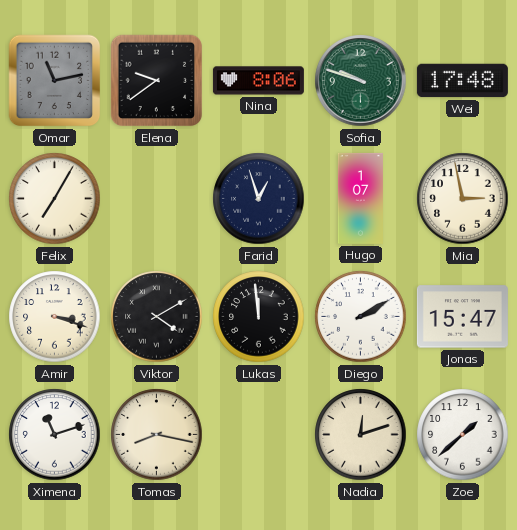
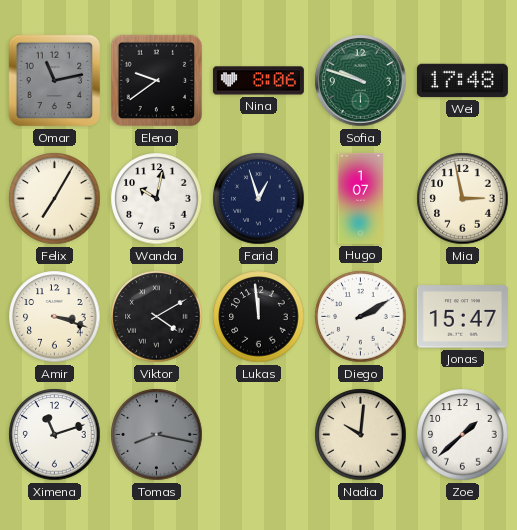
Wanda: none -> 10:02 (157, 199)
Tomas dial: cream -> grey (157, 435)
Nadia: 12:12 -> 10:01 (361, 435)
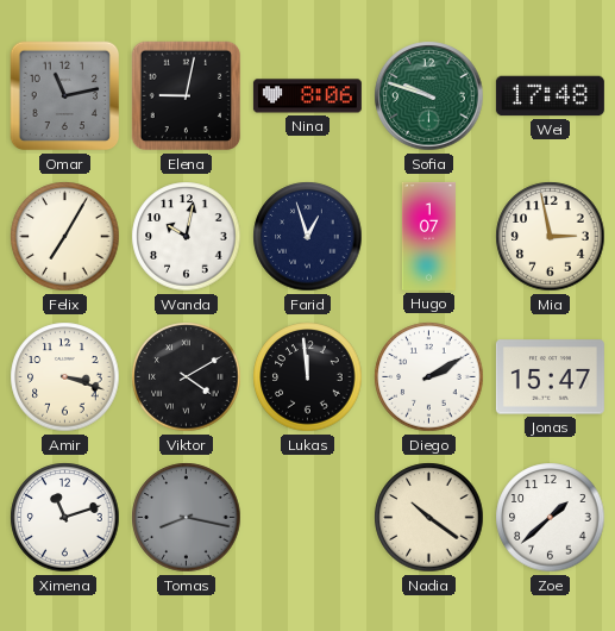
Elena: 9:39 -> 9:02 (187, 96)
Nadia: 10:01 -> 10:21 (429, 518)
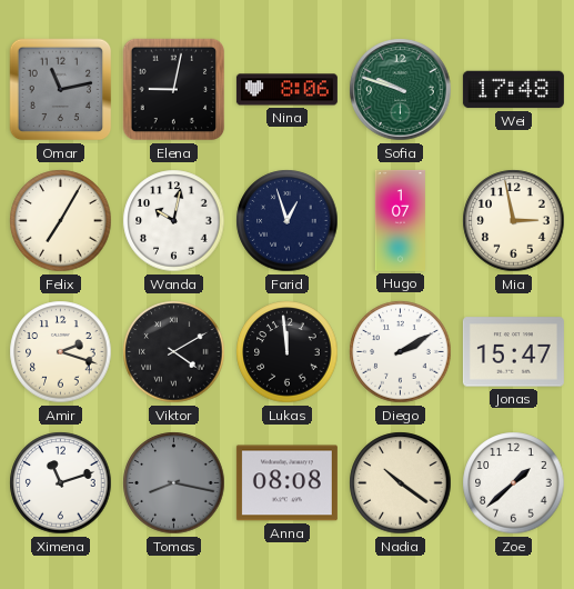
Amir: 3:18 -> 2:18 (61, 352)
Anna: none -> 08:08 (286, 483)
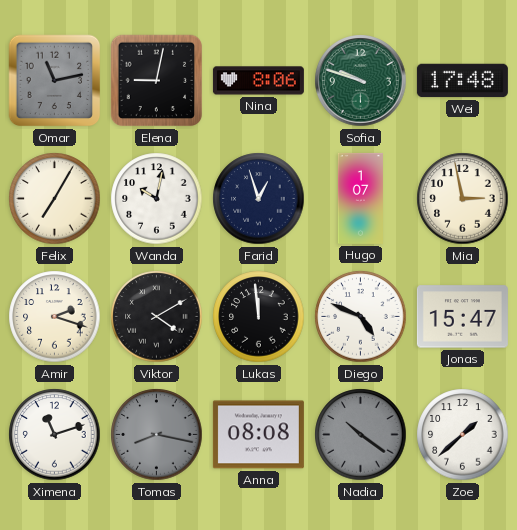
Diego: 2:10 -> 4:49 (361, 317)
Nadia dial: cream -> grey (361, 435)
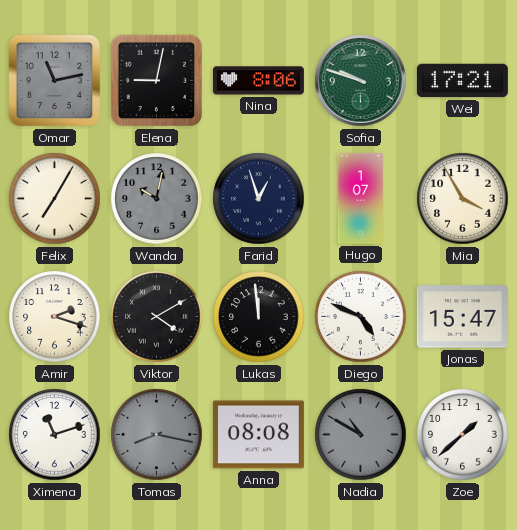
Wei: 17:48 -> 17:21 (462, 81)
Wanda dial: white -> grey (157, 199)
Mia: 2:58 -> 3:55 (463, 199)
Nadia: 10:21 -> 10:50 (361, 435)
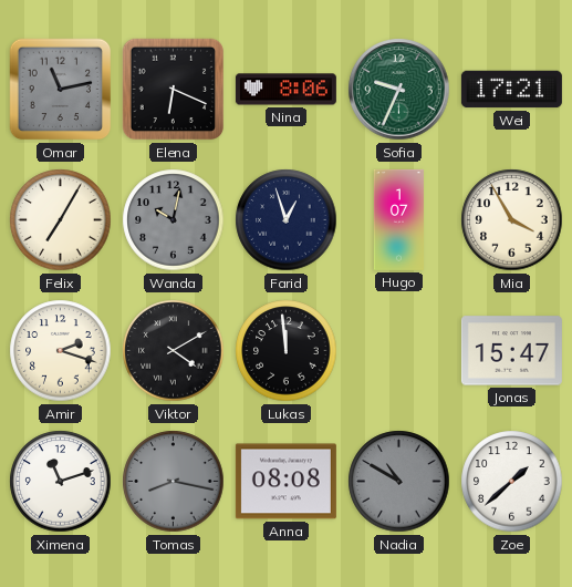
Elena: 9:02 -> 6:19 (174, 90)
Sofia: 9:48 -> 9:34 (399, 90)
Diego: 4:49 -> none (361, 317)
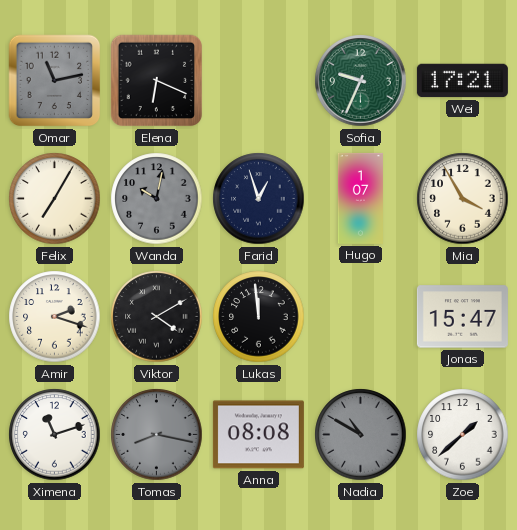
Nina: 8:06 -> none (285, 90)
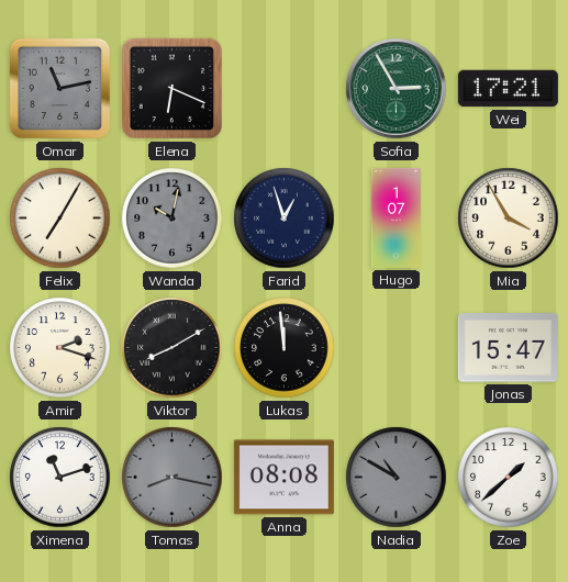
Sofia: 9:34 -> 2:55 (397, 89)
Viktor: 4:10 -> 8:10 (172, 348)
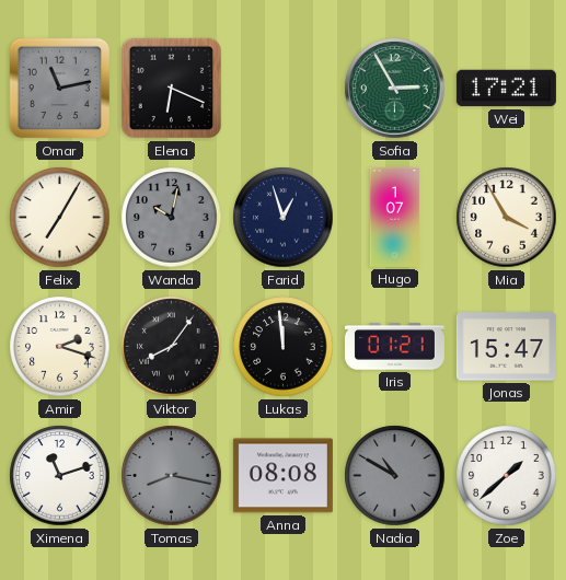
Viktor: 8:10 -> 8:06 (172, 347)
Iris: none -> 01:21 (394, 347)
